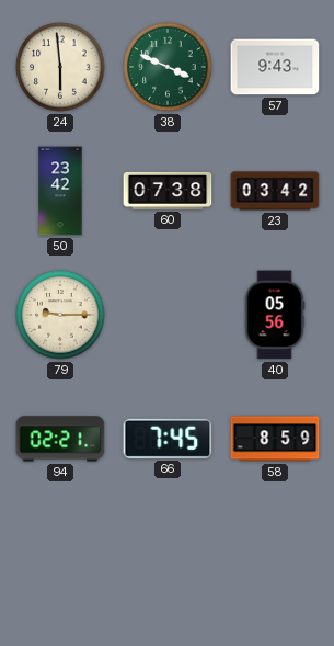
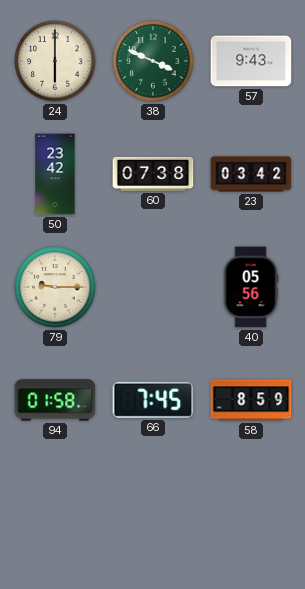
24: 5:59 -> 6:00 (55, 61)
94: 02:21 -> 01:58 (55, 400)
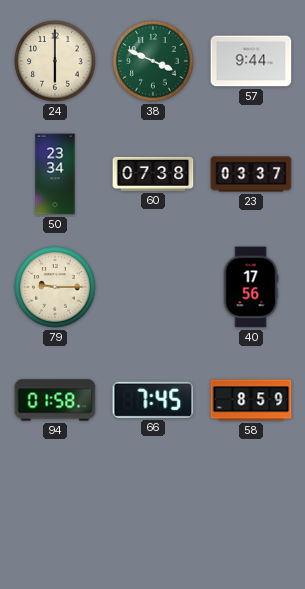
57: 9:43 -> 9:44 (251, 61)
50: 23:42 -> 23:34 (55, 174)
23: 03:42 -> 03:37 (251, 174)
40: 05:56 -> 17:56 (251, 287)
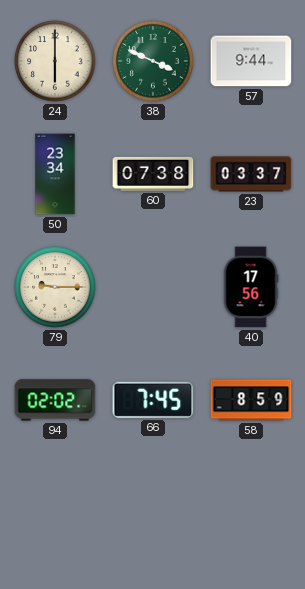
94: 01:58 -> 02:02 (55, 400)
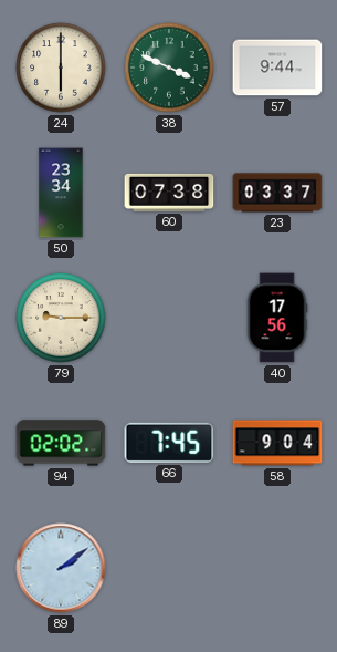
58: 8:59 -> 9:04 (277, 443)
89: none -> 2:09 (61, 568)
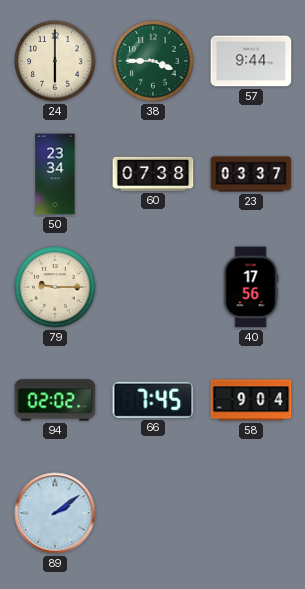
38: 3:49 -> 3:45 (153, 61)
